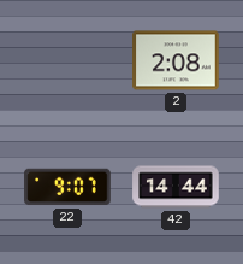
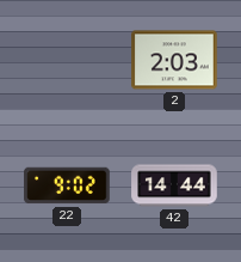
2: 2:08 -> 2:03 (174, 60)
22: 9:07 -> 9:02 (67, 185)
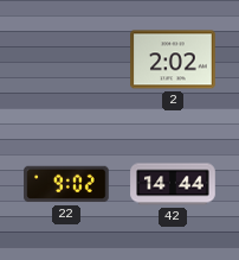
2: 2:03 -> 2:02 (173, 59)
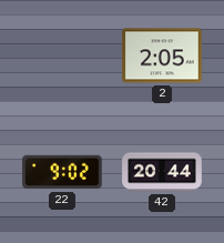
2: 2:02 -> 2:05 (162, 55)
42: 14:44 -> 20:44 (162, 172)
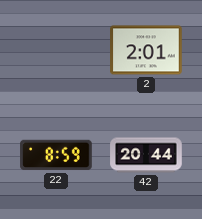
2: 2:05 -> 2:01 (146, 50)
22: 9:02 -> 8:59 (56, 155)
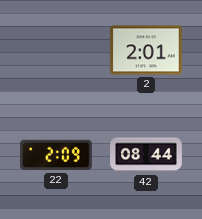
22: 8:59 -> 2:09 (56, 155)
42: 20:44 -> 08:44 (146, 155)
